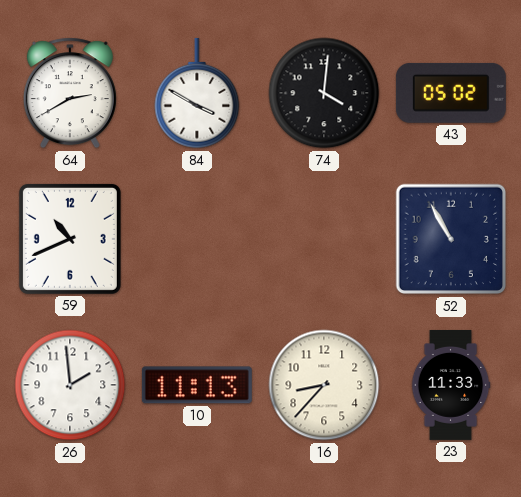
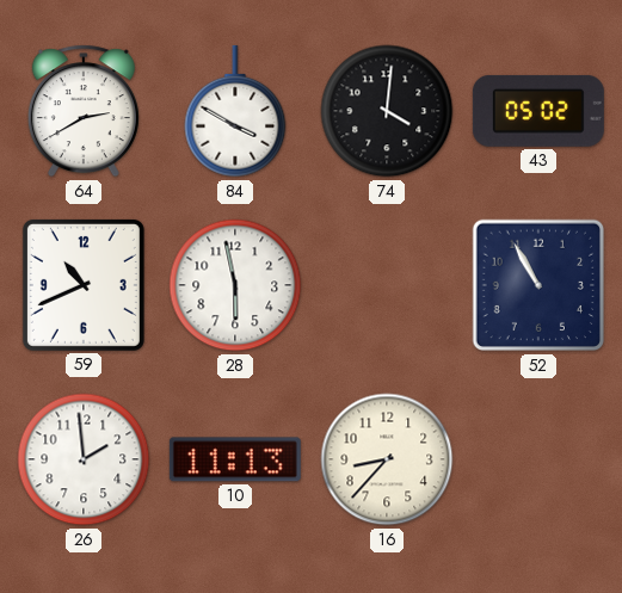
28: none -> 5:58 (235, 285)
23: 11:33 -> none (451, 385)
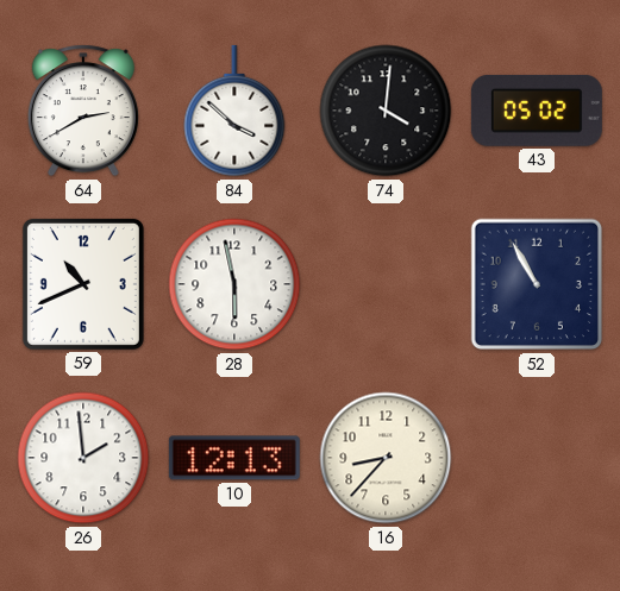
84: 3:50 -> 3:52 (234, 111)
10: 11:13 -> 12:13 (234, 458)
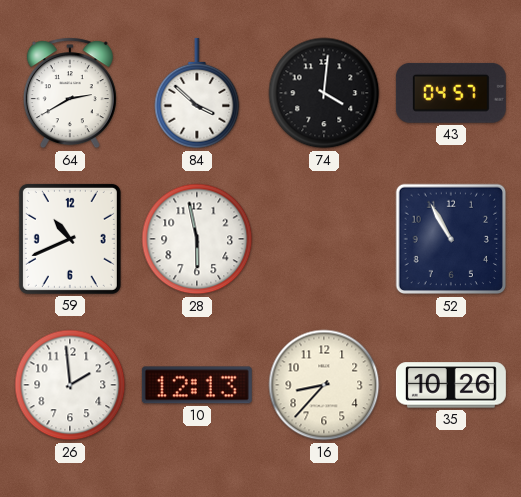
43: 05:02 -> 04:57 (451, 93)
35: none -> 10:26 (451, 385)
